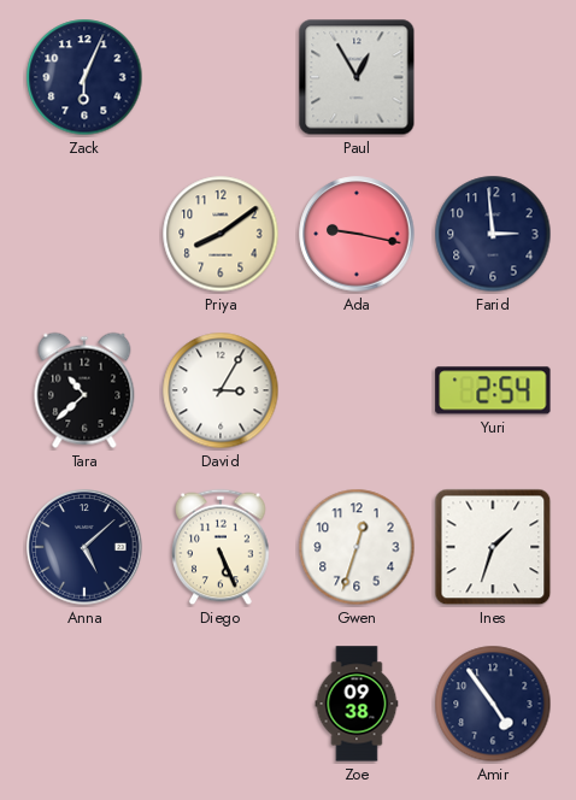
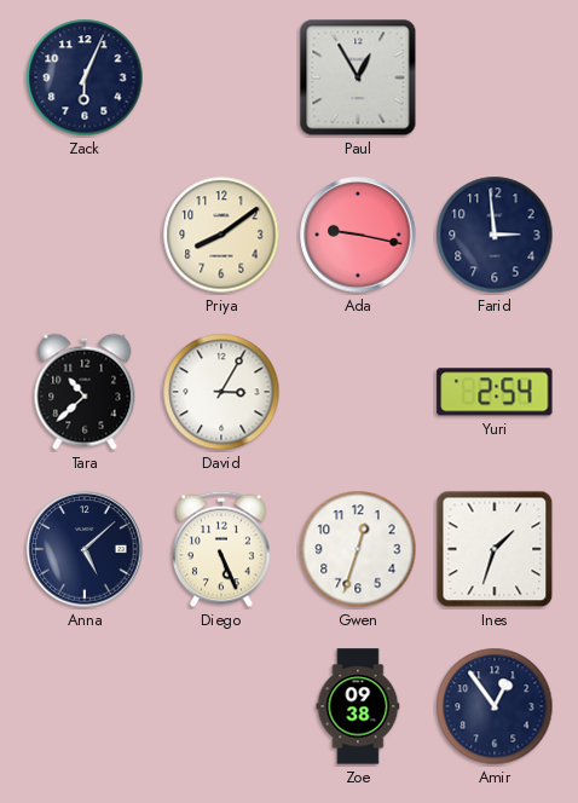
Amir: 4:54 -> 12:54 (495, 706)
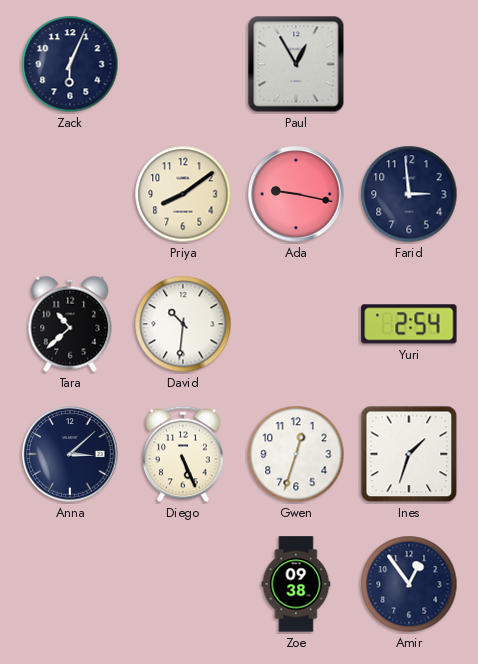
David: 3:05 -> 10:31 (183, 324)
Anna: 5:08 -> 3:08 (70, 454)
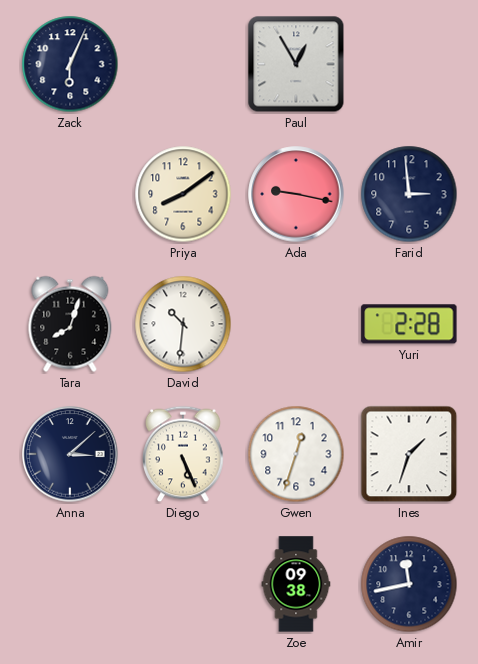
Tara: 10:38 -> 8:03 (70, 324)
Yuri: 2:54 -> 2:28 (409, 324)
Amir: 12:54 -> 11:43 (409, 584)
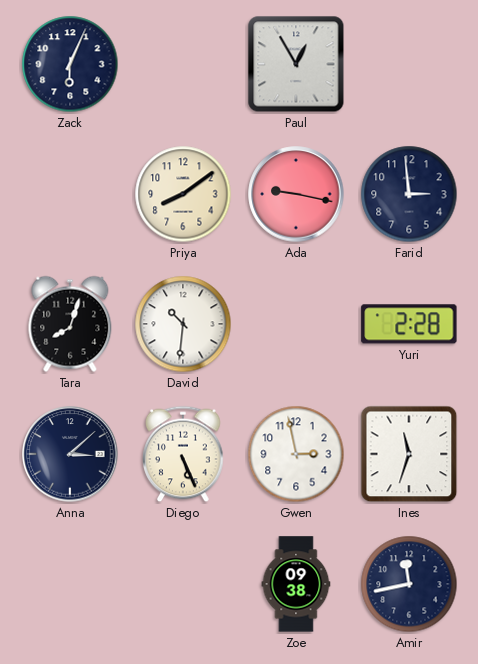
Gwen: 12:33 -> 2:58 (296, 454)
Ines: 1:33 -> 11:33 (409, 454)
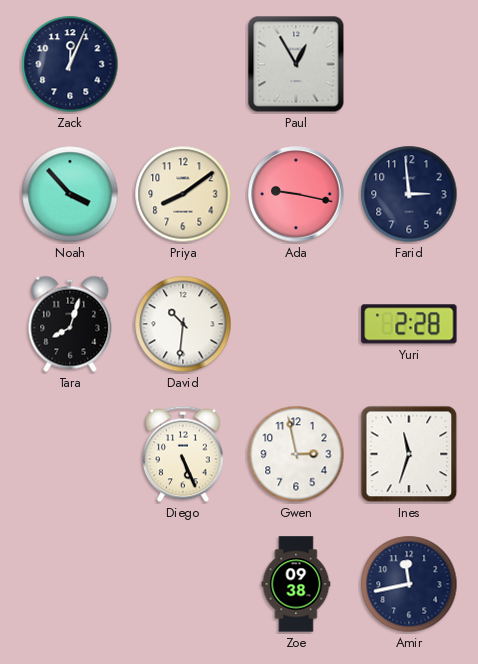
Zack: 6:04 -> 12:04 (70, 64)
Noah: none -> 3:53 (70, 194)
Anna: 3:08 -> none (70, 454)
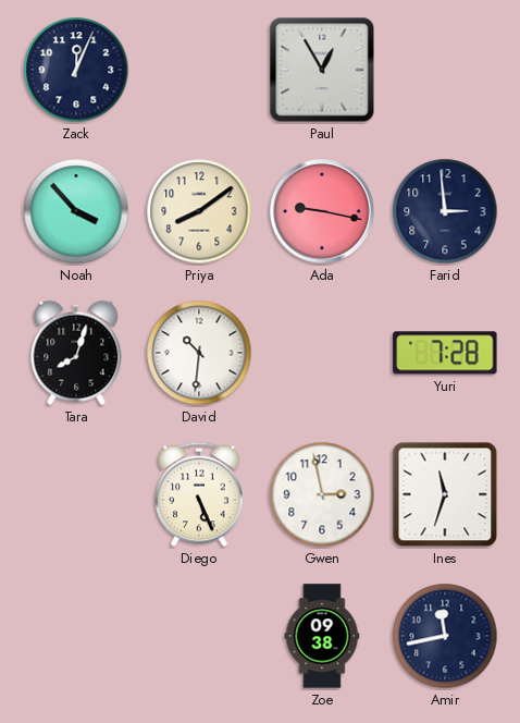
Yuri: 2:28 -> 7:28 (445, 353)
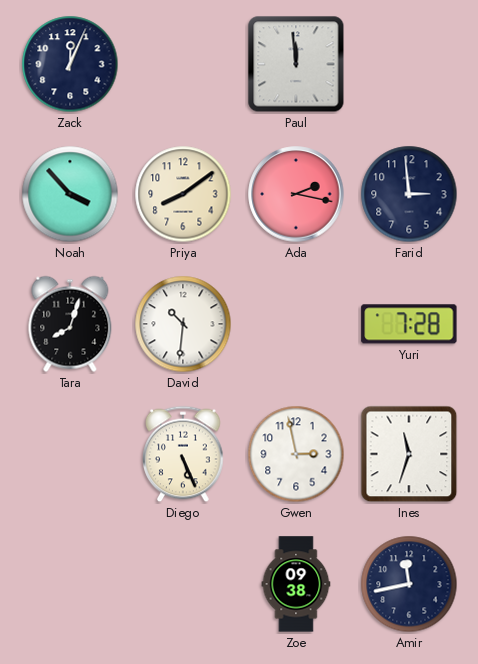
Paul: 12:55 -> 11:59 (296, 64)
Ada: 9:17 -> 2:17 (296, 194)
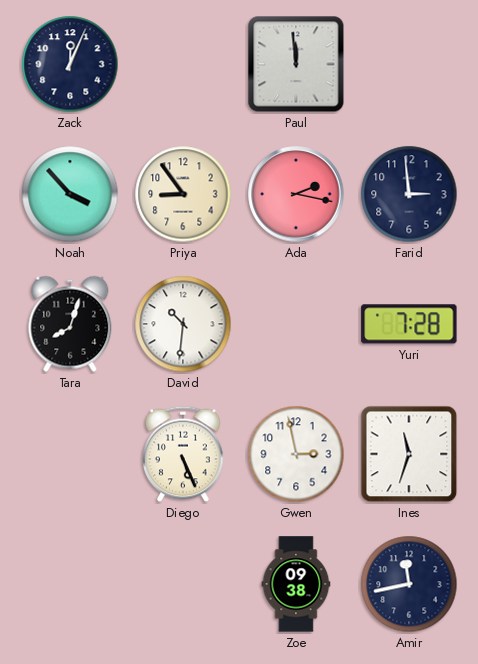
Priya: 8:09 -> 8:54 (183, 194)
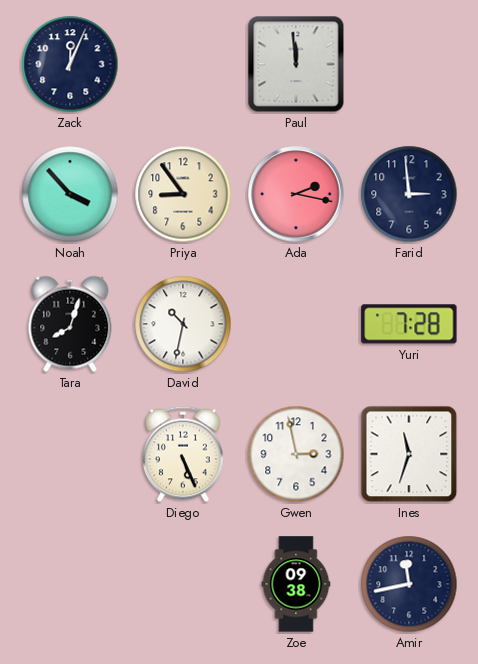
David: 10:31 -> 10:32 (183, 324)
